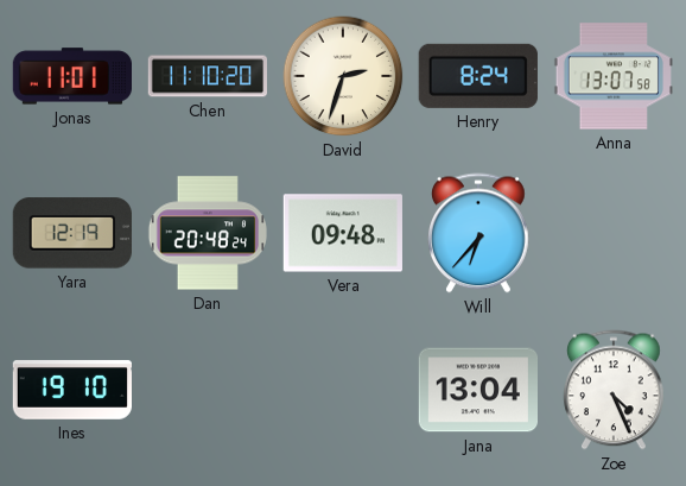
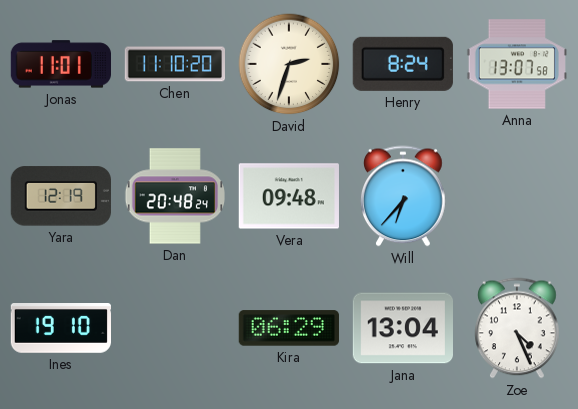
Kira: none -> 06:29 (289, 328)
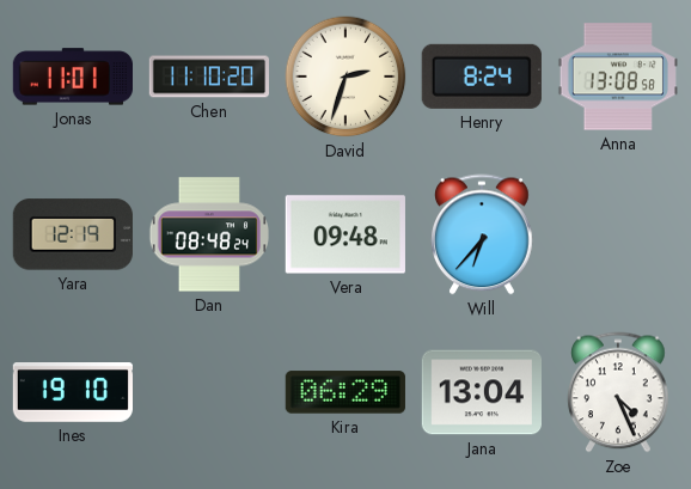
Anna: 13:07 -> 13:08 (617, 77)
Dan: 20:48 -> 08:48 (208, 234)
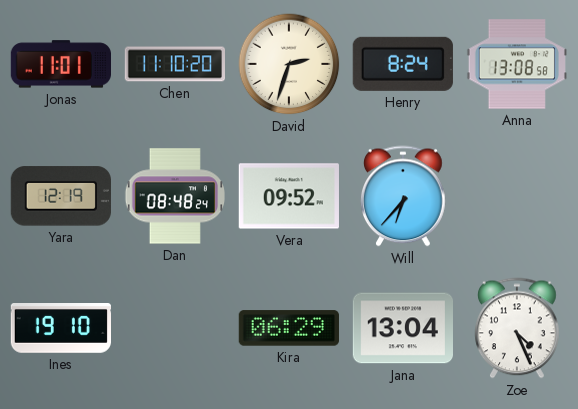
Vera: 09:48 -> 09:52 (289, 196)
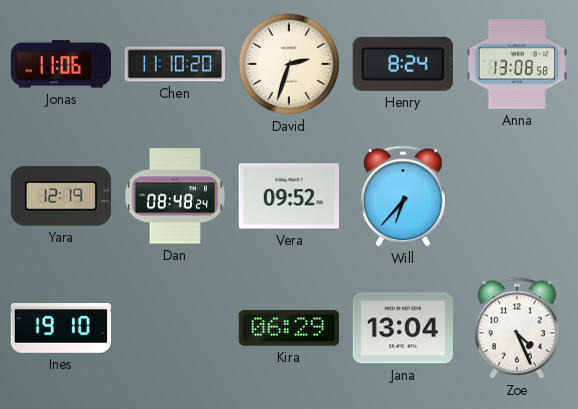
Jonas: 11:01 -> 11:06 (60, 64)
